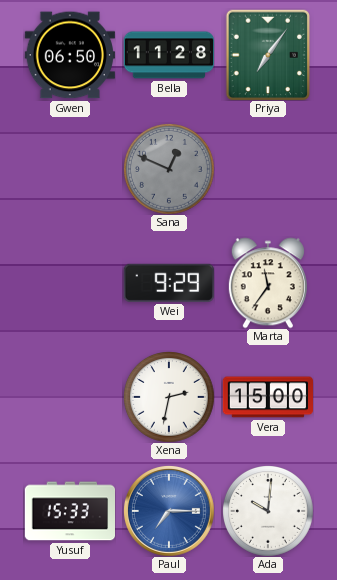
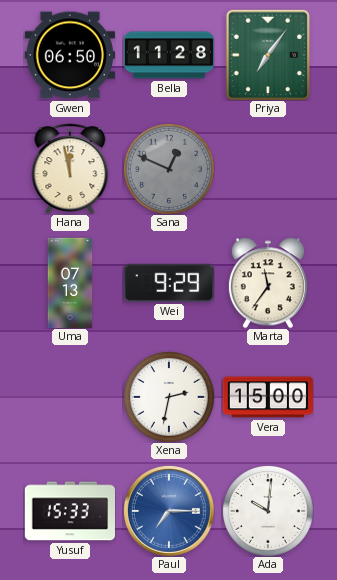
Hana: none -> 11:58 (70, 169)
Uma: none -> 07:13 (70, 283)
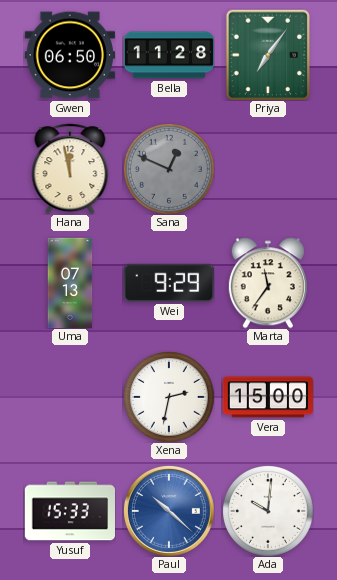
Paul: 7:15 -> 10:22 (169, 511)
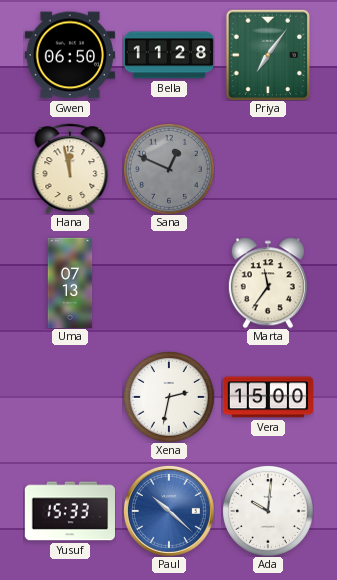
Wei: 9:29 -> none (169, 283)
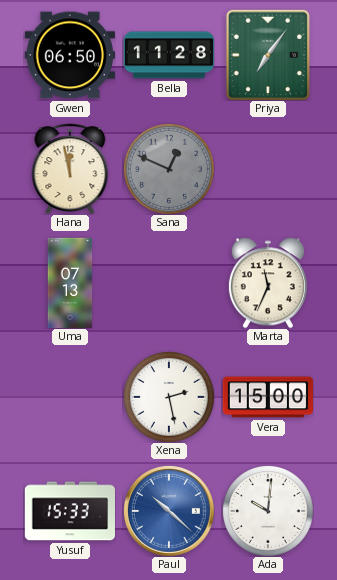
Marta: 11:36 -> 11:34 (268, 283)
Xena: 2:32 -> 2:28 (169, 397)
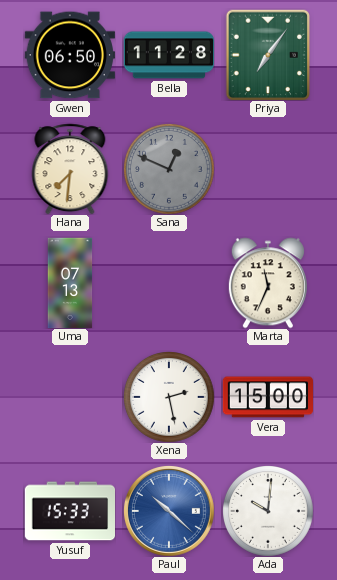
Hana: 11:58 -> 7:31 (70, 169)
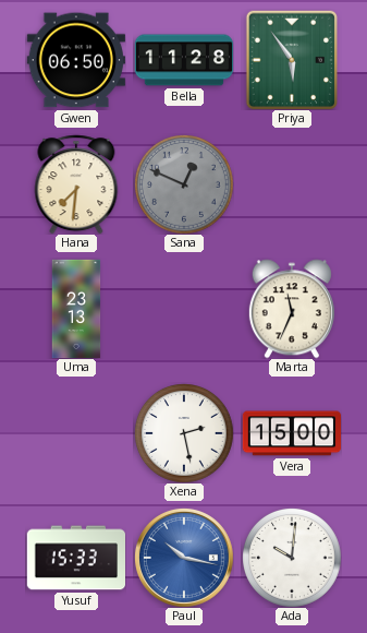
Priya: 7:06 -> 5:54 (291, 60)
Uma: 07:13 -> 23:13 (76, 309)
Paul: 10:22 -> 10:17 (184, 558)
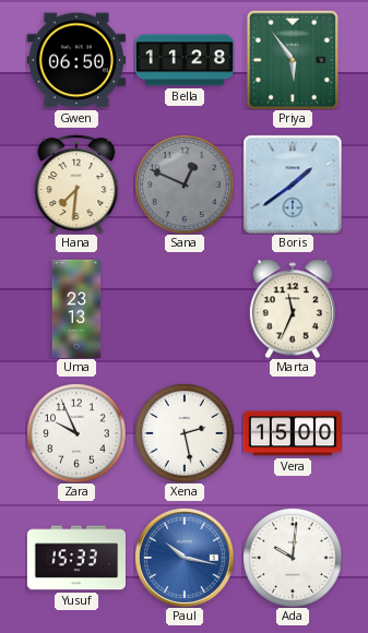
Boris: none -> 1:39 (293, 184)
Zara: none -> 9:56 (76, 433)
